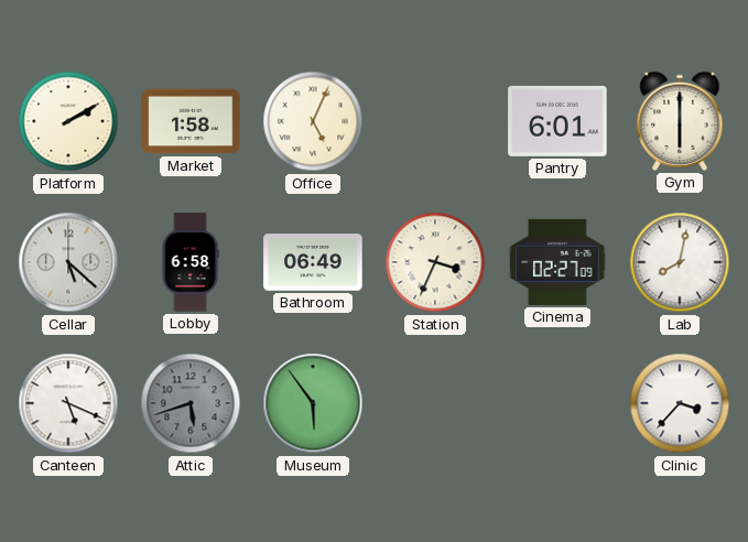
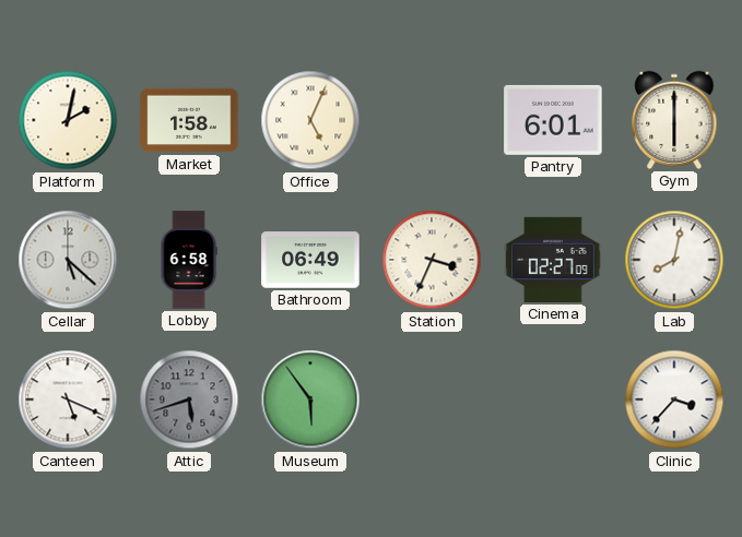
Platform: 2:10 -> 2:02 (68, 120)
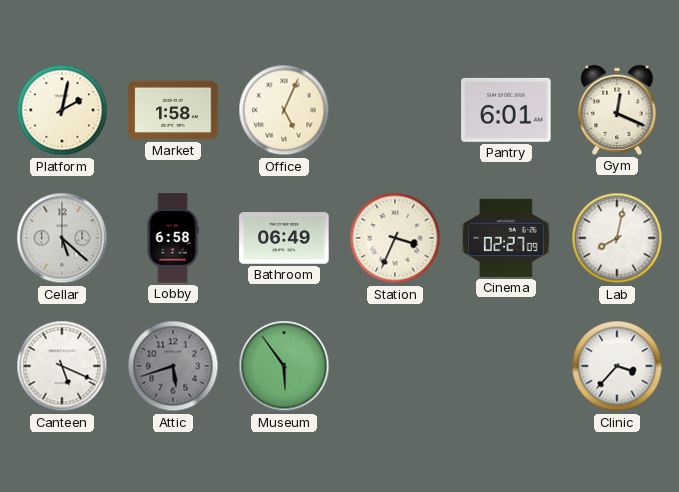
Gym: 6:00 -> 12:19 (617, 110)
